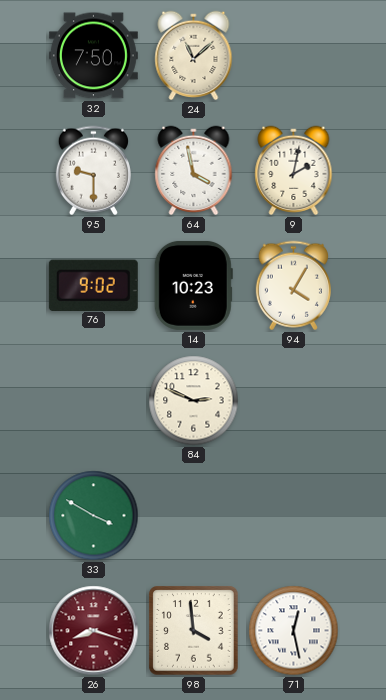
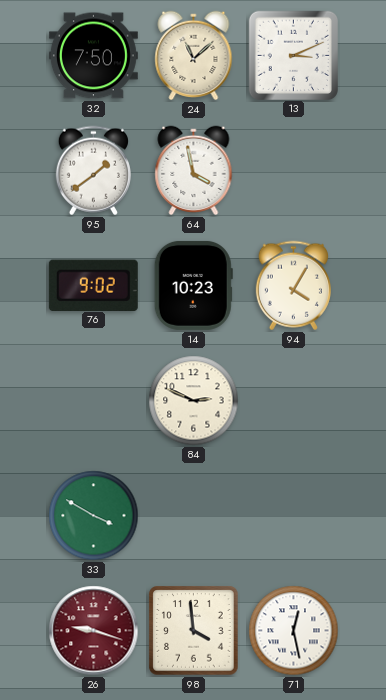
13: none -> 3:11 (293, 55)
95: 9:30 -> 1:39 (93, 171)
9: 2:02 -> none (294, 171)
26: 8:18 -> 9:18 (94, 631)
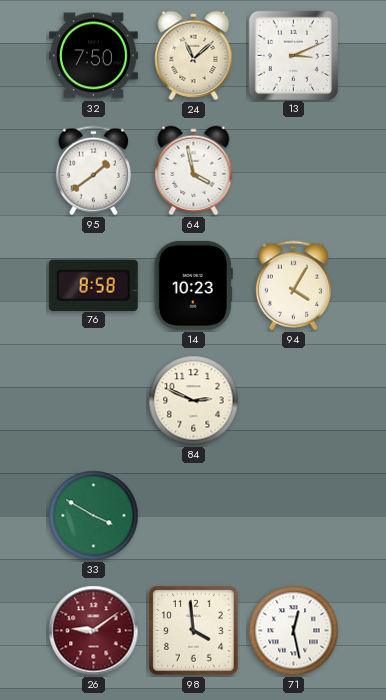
76: 9:02 -> 8:58 (93, 285)
26: 9:18 -> 9:09 (94, 631)
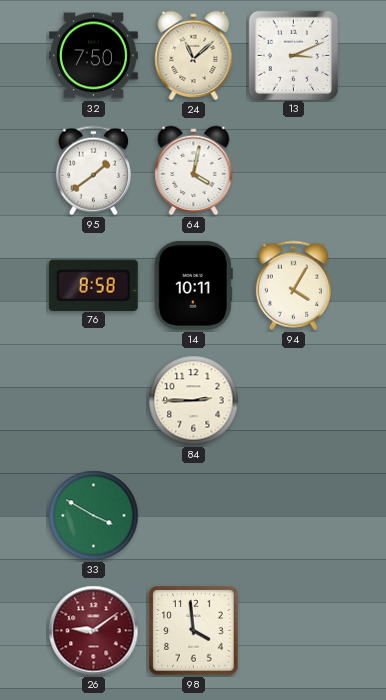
64: 3:58 -> 4:02 (194, 171)
14: 10:23 -> 10:11 (193, 285)
84: 2:49 -> 2:45 (194, 401)
71: 12:28 -> none (294, 631)
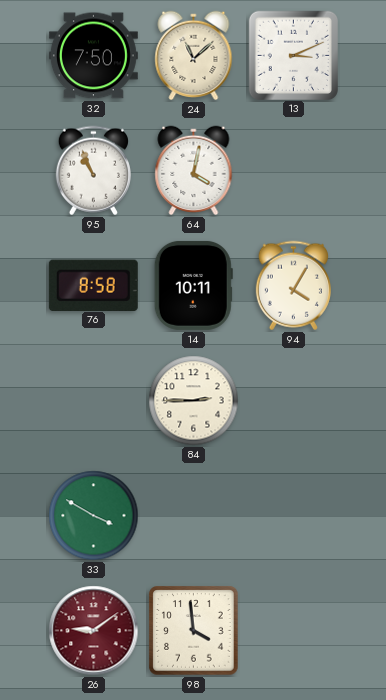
95: 1:39 -> 10:56 (93, 171)
